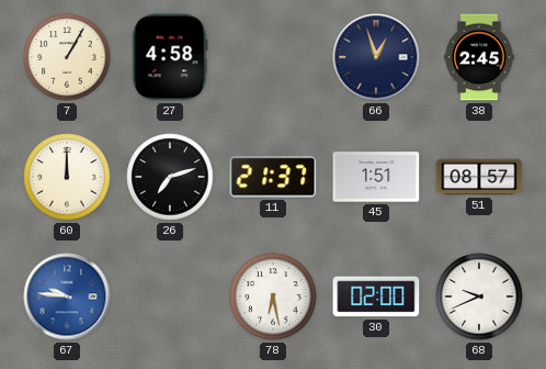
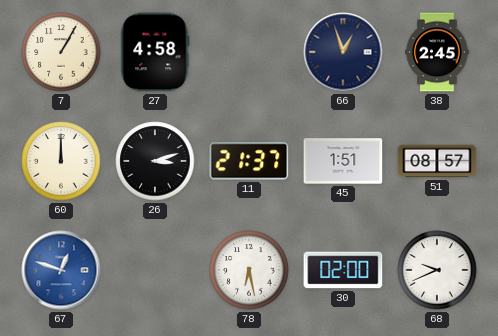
26: 7:12 -> 3:12 (155, 161)
67: 9:46 -> 12:48 (61, 270)
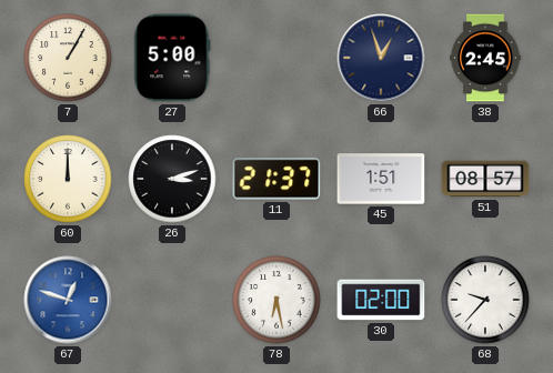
27: 4:58 -> 5:00 (172, 58)
68: 9:41 -> 9:37 (485, 300)
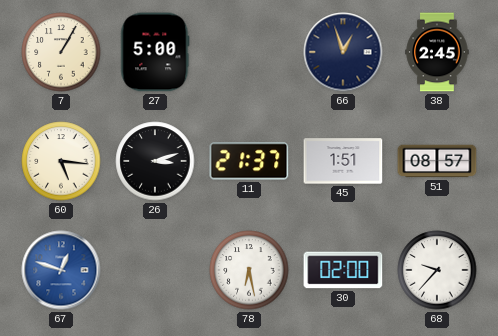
60: 12:00 -> 5:16 (61, 161)
